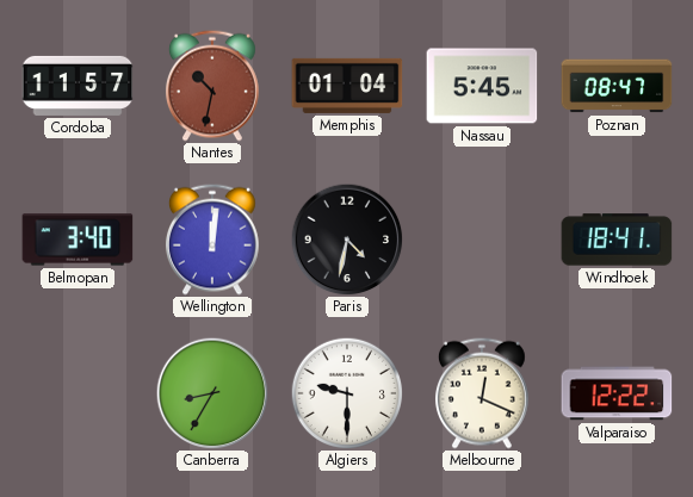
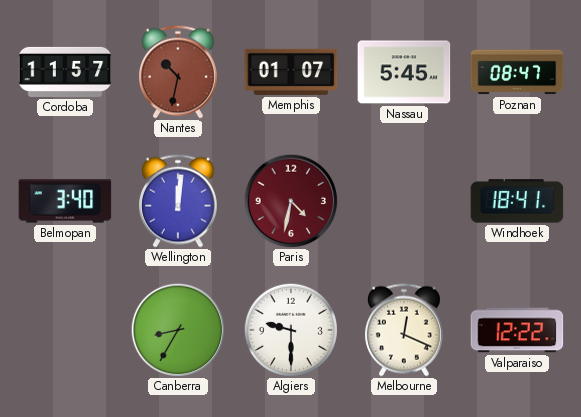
Memphis: 01:04 -> 01:07 (291, 72)
Paris dial: black -> burgundy (291, 201)
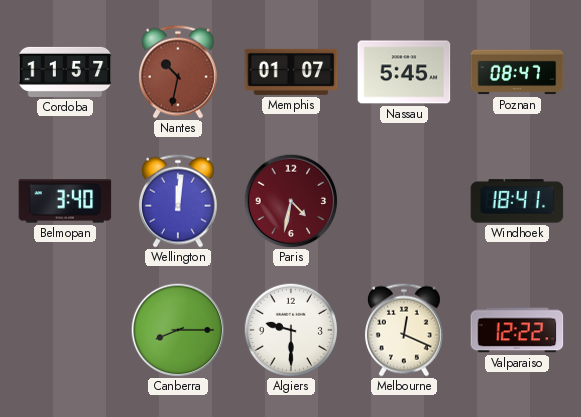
Canberra: 8:35 -> 8:15 (178, 330)
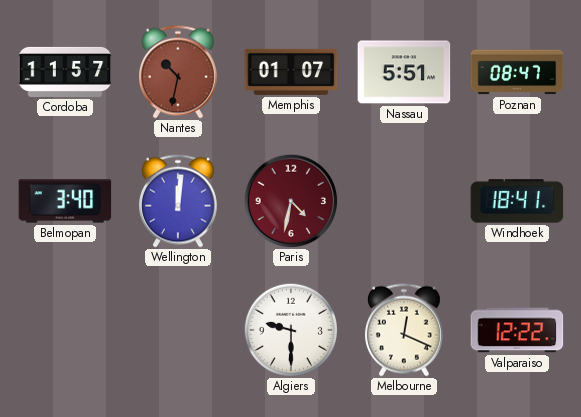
Nassau: 5:45 -> 5:51 (404, 72)
Canberra: 8:15 -> none (178, 330)
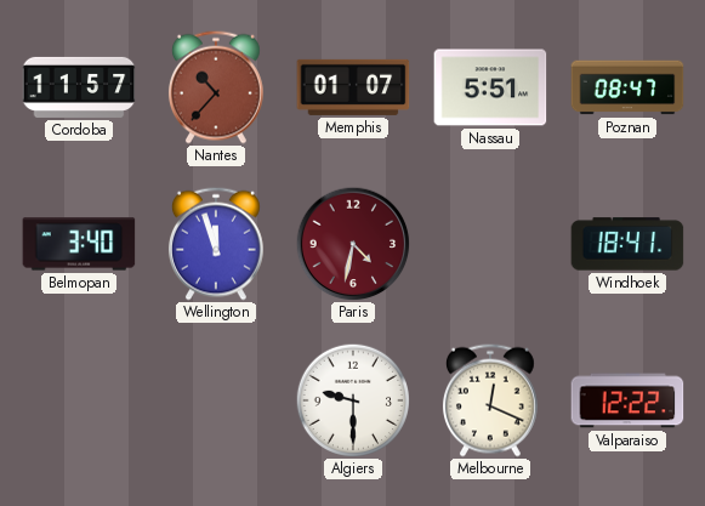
Nantes: 10:32 -> 10:37 (216, 87)
Wellington: 12:01 -> 11:57 (216, 244)
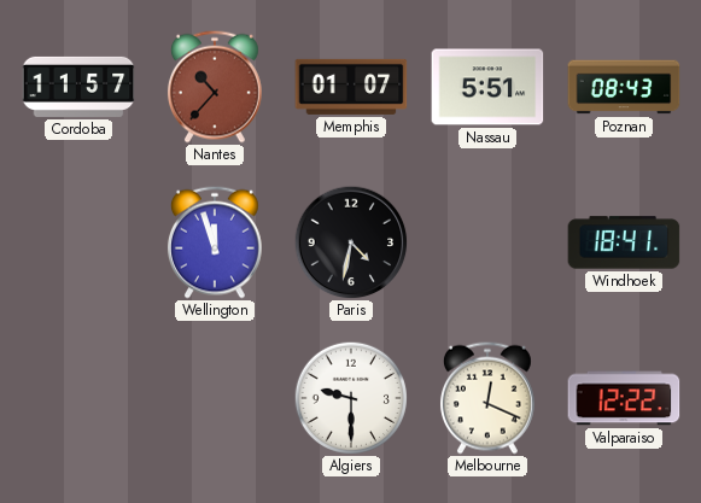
Poznan: 08:47 -> 08:43 (624, 87)
Belmopan: 3:40 -> none (79, 244)
Paris dial: burgundy -> black (351, 242)
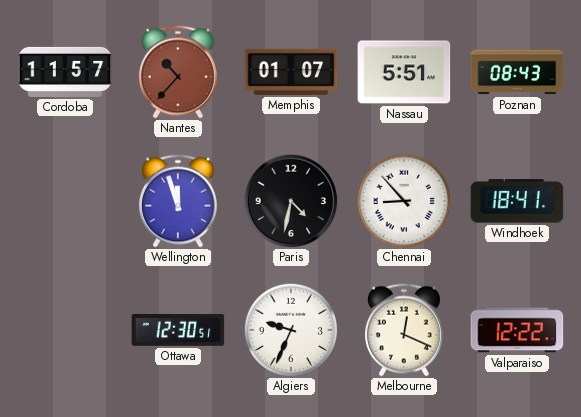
Chennai: none -> 8:53 (403, 200)
Ottawa: none -> 12:30 (178, 331)
Algiers: 9:30 -> 9:34 (290, 329)
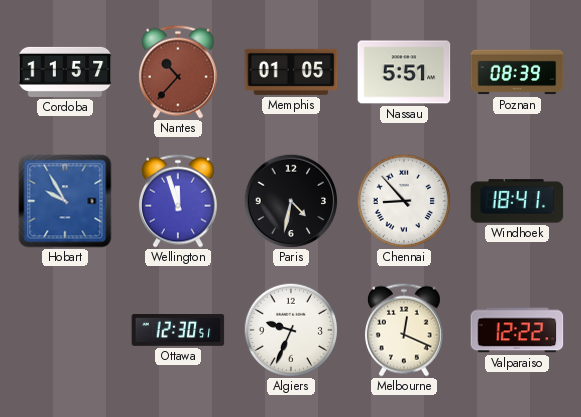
Memphis: 01:07 -> 01:05 (291, 72)
Poznan: 08:43 -> 08:39 (517, 72)
Hobart: none -> 9:55 (65, 201)
